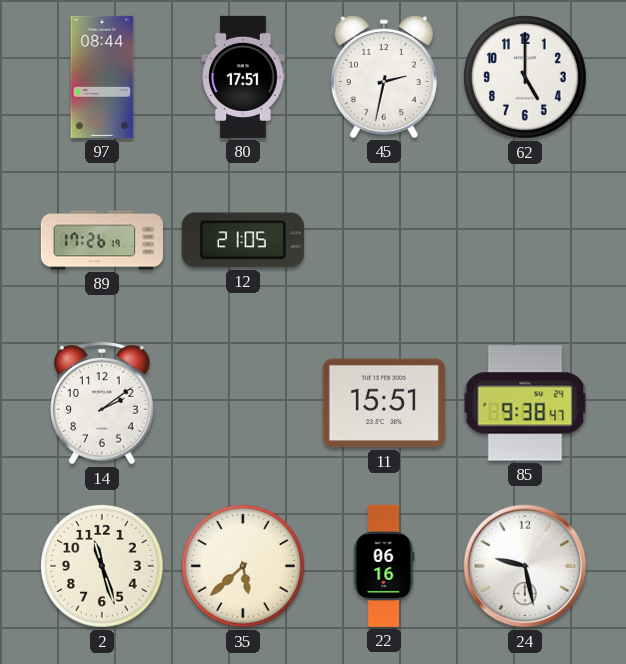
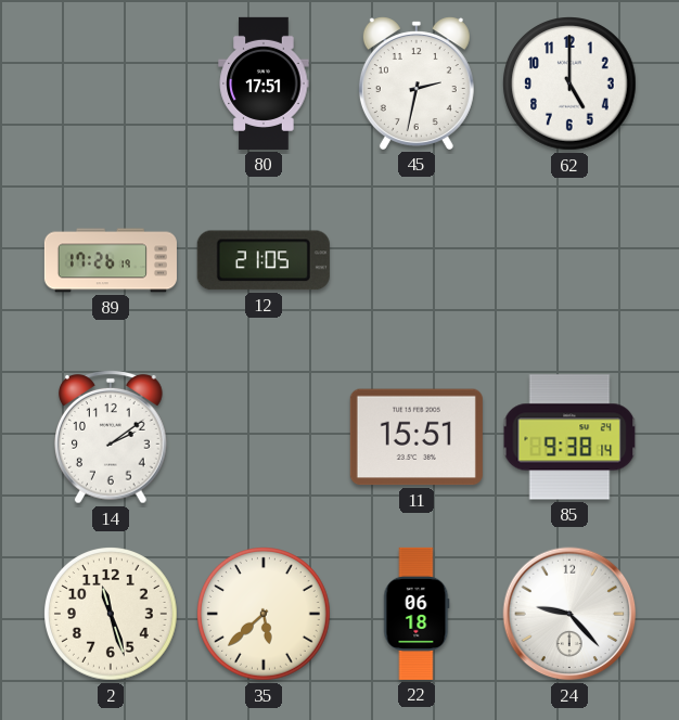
97: 08:44 -> none (102, 77)
85: 9:38:47 -> 9:38:14 (569, 437)
22: 06:16 -> 06:18 (417, 614)
24: 9:28 -> 9:23 (569, 614)
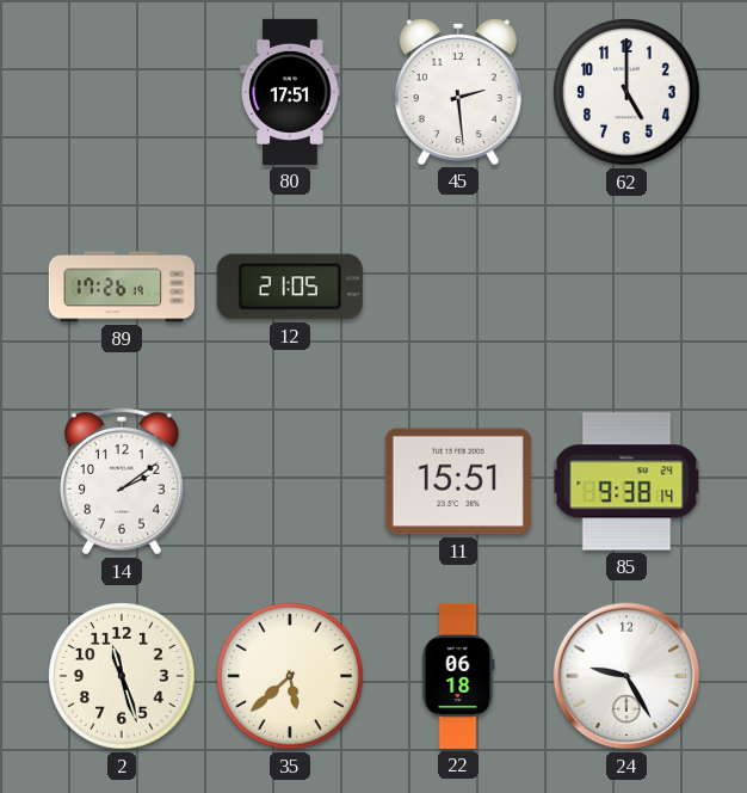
45: 2:32 -> 2:29 (458, 92)
24: 9:23 -> 9:25 (626, 676)
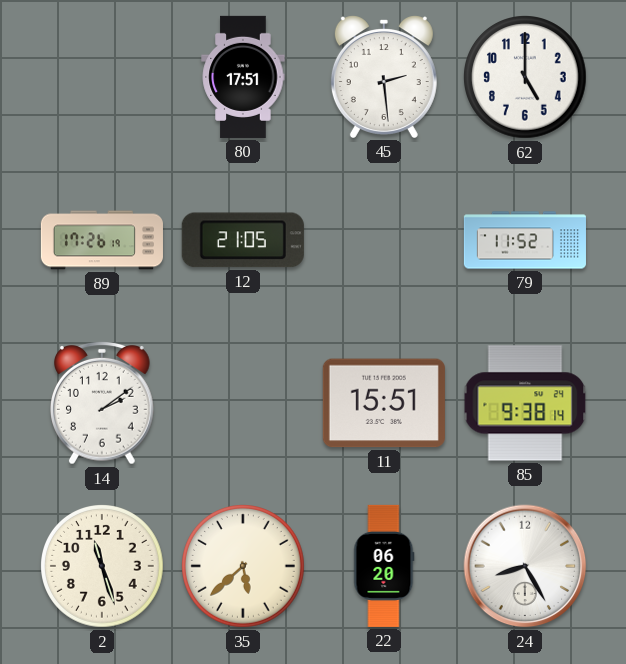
79: none -> 11:52 (525, 240)
22: 06:18 -> 06:20 (384, 566)
24: 9:25 -> 8:25 (525, 566)
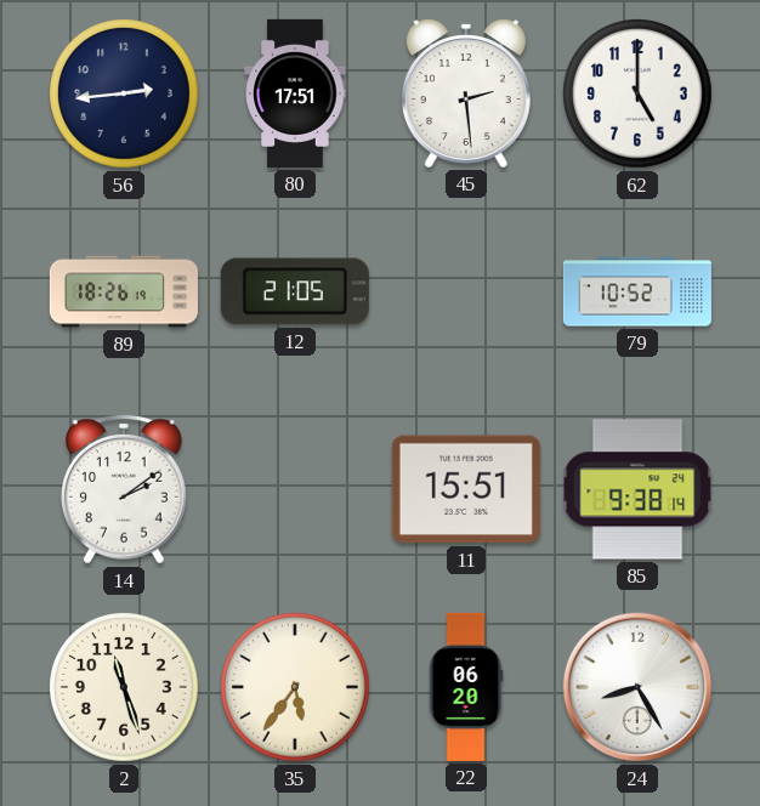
56: none -> 2:44 (125, 95)
89: 17:26 -> 18:26 (124, 291)
79: 11:52 -> 10:52 (637, 291)
35: 5:38 -> 5:36 (296, 688)
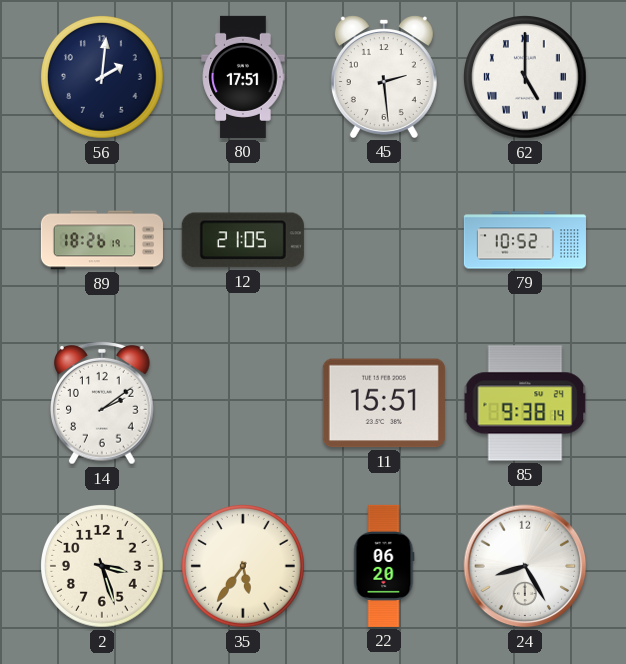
56: 2:44 -> 2:01 (103, 78)
62 numerals: Arabic -> Roman (526, 78)
2: 11:27 -> 3:27 (103, 567)
